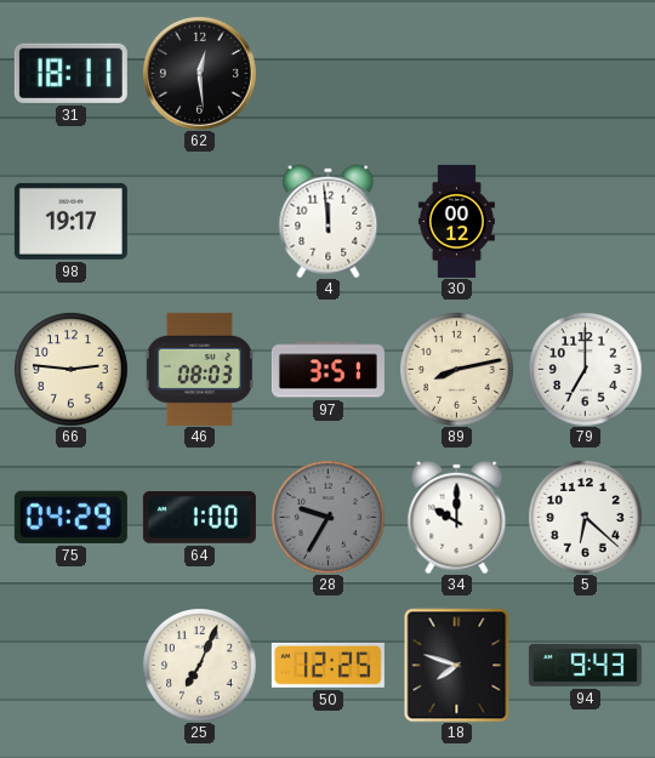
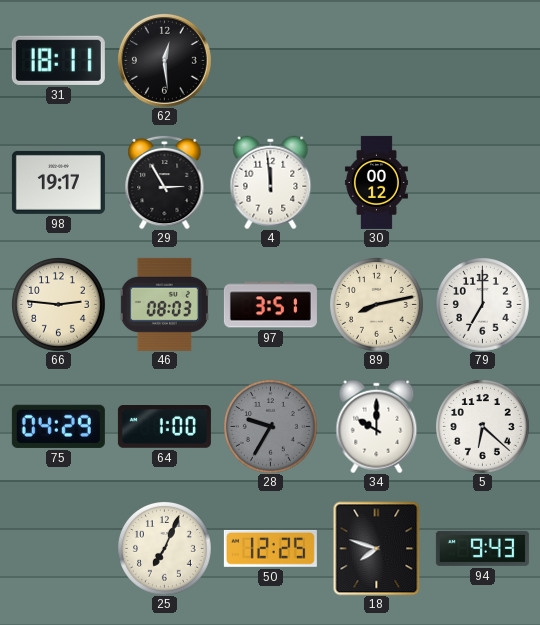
29: none -> 2:55 (165, 182)
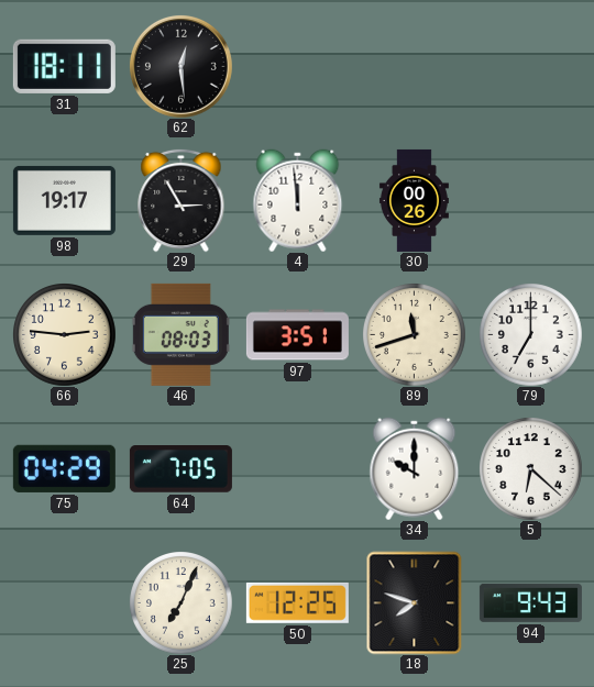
30: 00:12 -> 00:26 (414, 200)
89: 8:13 -> 11:42 (415, 335)
64: 1:00 -> 7:05 (180, 469)
28: 9:35 -> none (271, 427)
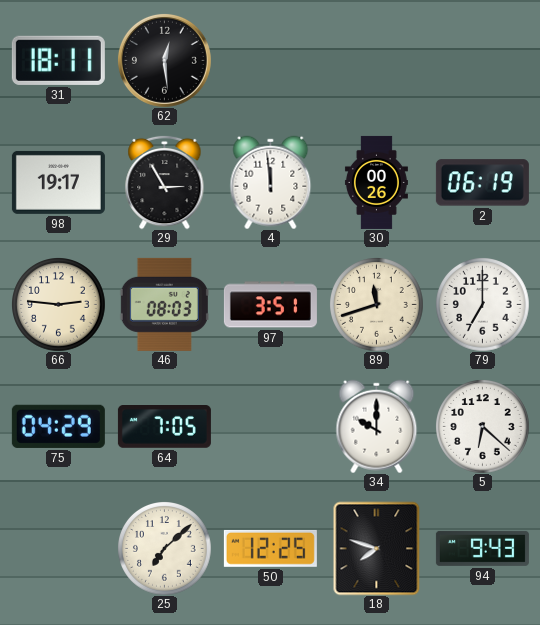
2: none -> 06:19 (482, 183)
25: 7:04 -> 7:08 (165, 549)
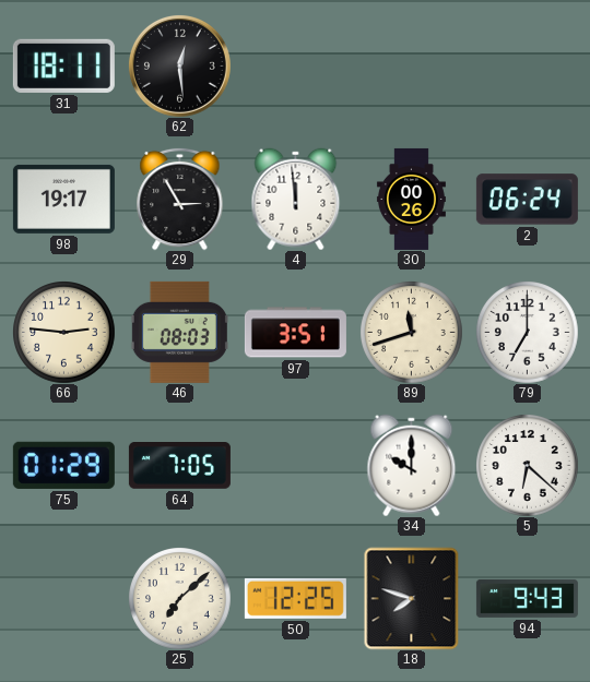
2: 06:19 -> 06:24 (527, 200)
75: 04:29 -> 01:29 (63, 465)
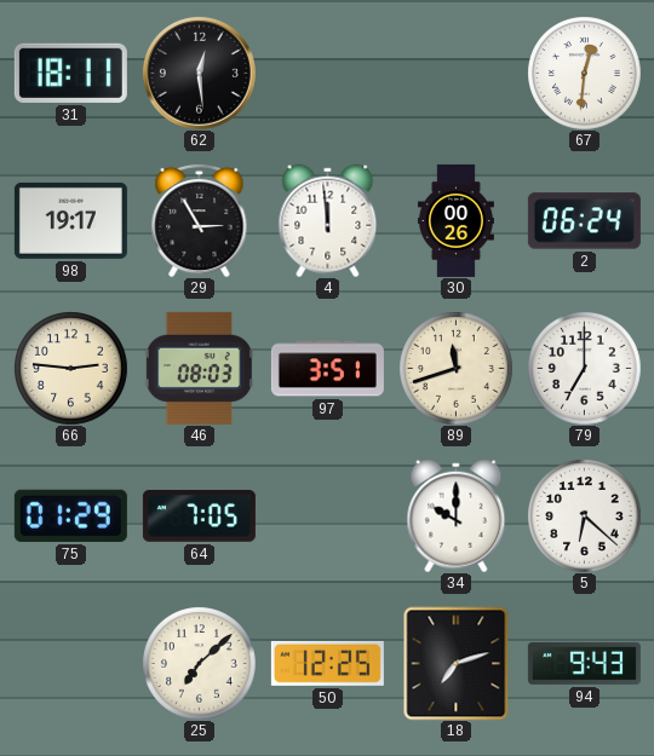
67: none -> 12:31 (585, 74)
18: 7:48 -> 7:12 (457, 663)
